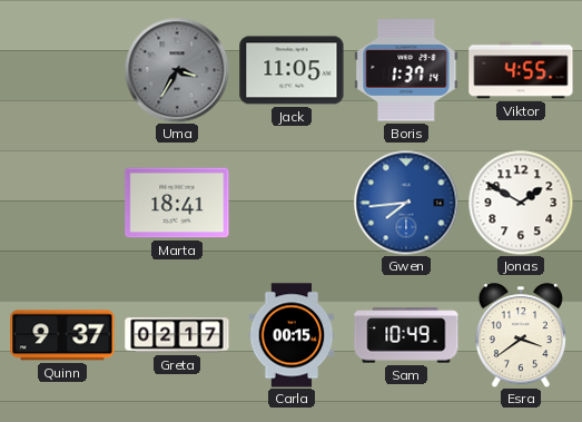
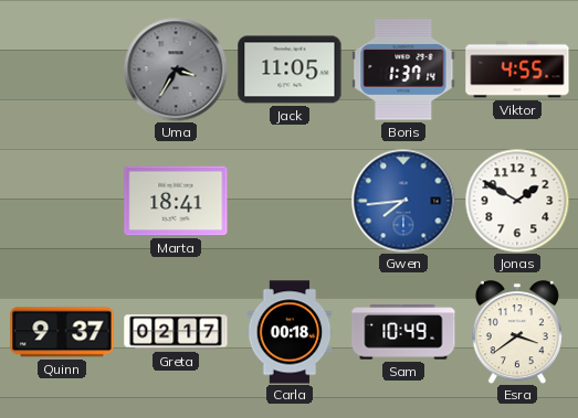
Carla: 00:15 -> 00:18 (290, 332)
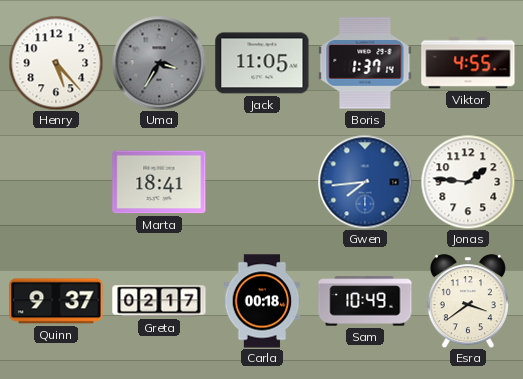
Henry: none -> 5:23 (56, 63)
Jonas: 1:50 -> 1:46 (468, 182)
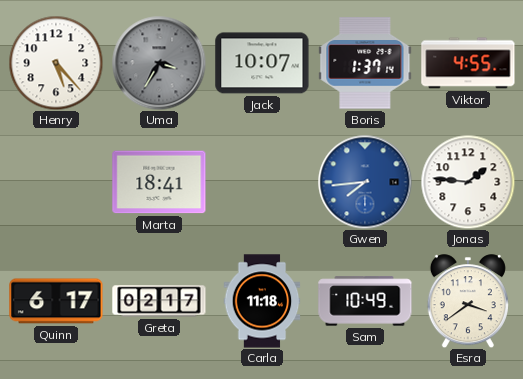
Jack: 11:05 -> 10:07 (262, 63)
Quinn: 9:37 -> 6:17 (56, 301)
Carla: 00:18 -> 11:18 (262, 301)
